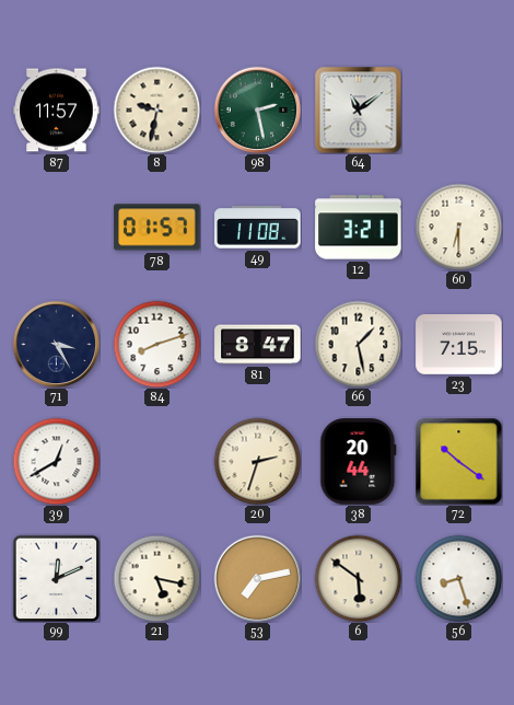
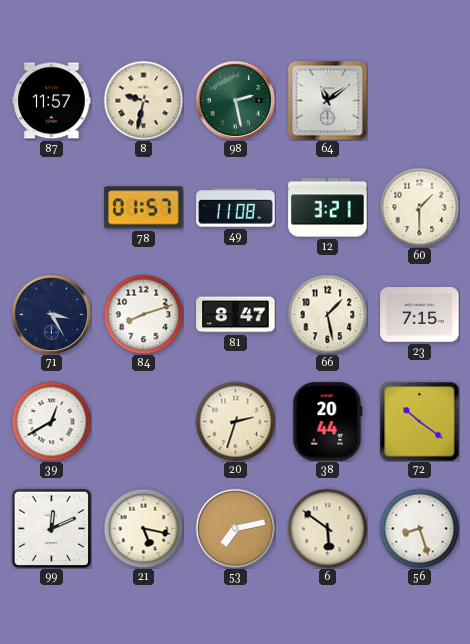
60: 6:30 -> 1:30 (419, 207)
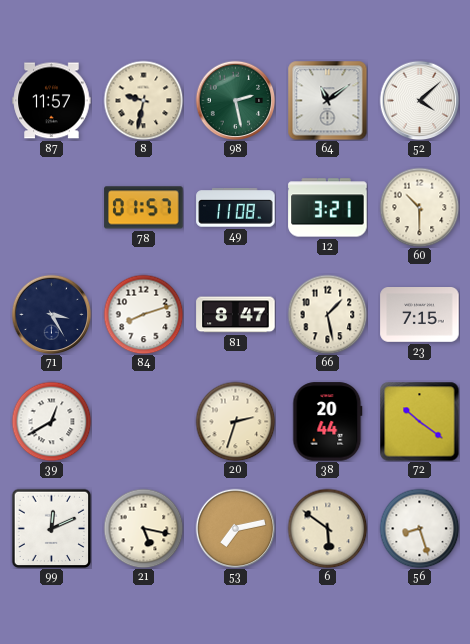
52: none -> 4:08 (419, 100)
60: 1:30 -> 10:30 (419, 207)
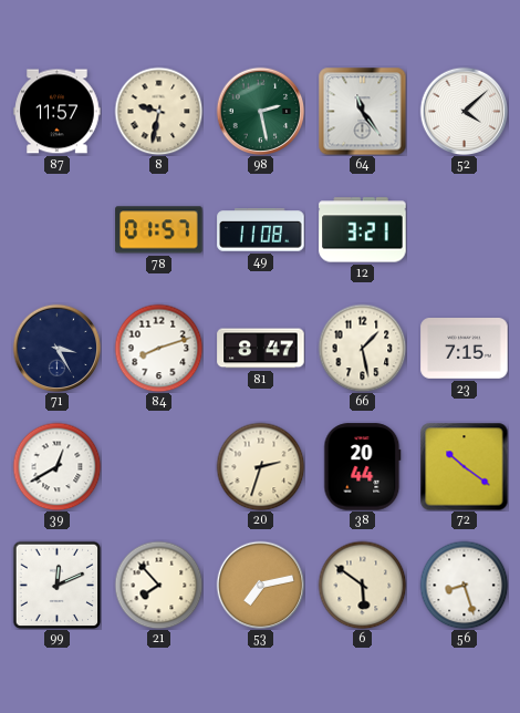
64: 11:09 -> 11:24 (362, 111)
60: 10:30 -> none (419, 207)
21: 5:17 -> 7:53 (158, 585)
